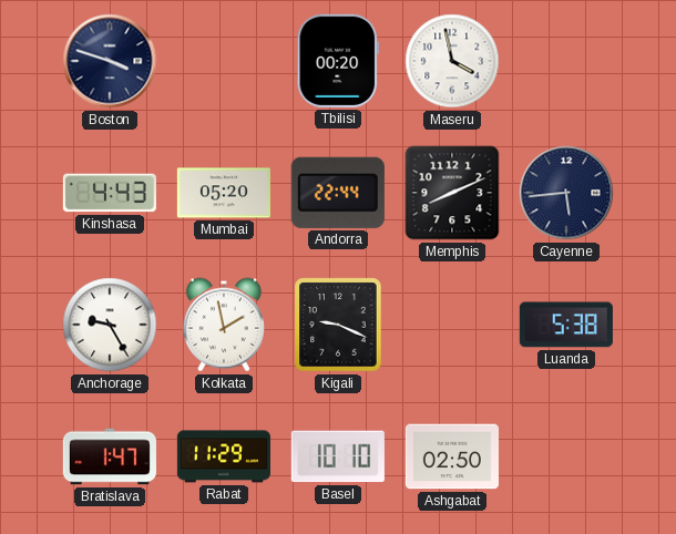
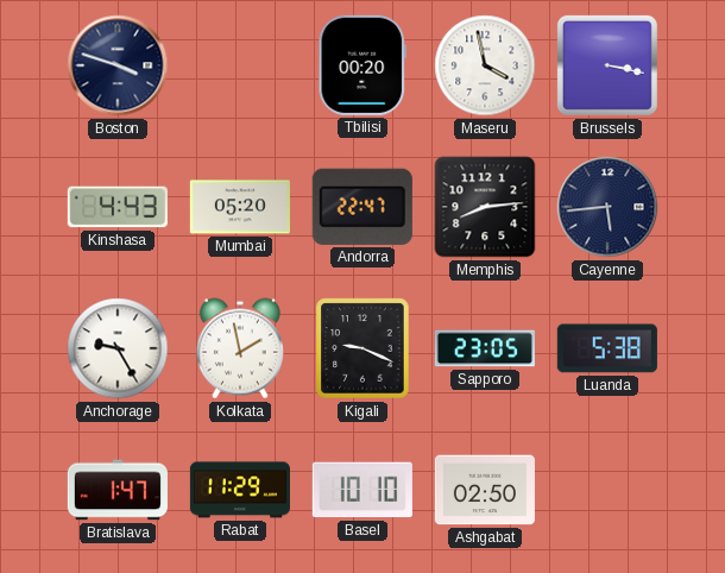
Brussels: none -> 3:17 (607, 65)
Andorra: 22:44 -> 22:47 (363, 207)
Memphis: 8:11 -> 8:14 (485, 207)
Sapporo: none -> 23:05 (485, 348)
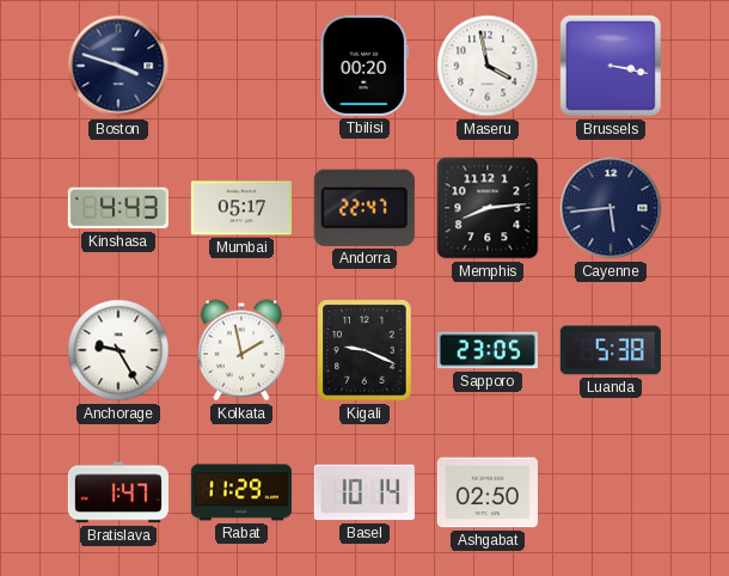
Mumbai: 05:20 -> 05:17 (241, 208)
Basel: 10:10 -> 10:14 (364, 492)
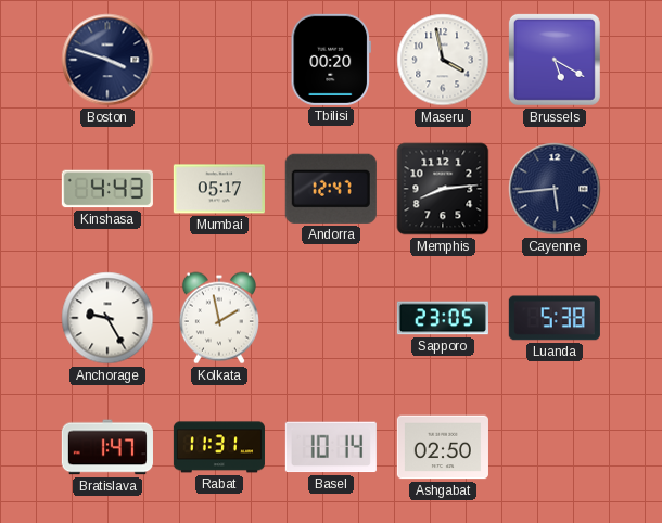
Brussels: 3:17 -> 5:20 (555, 60)
Andorra: 22:47 -> 12:47 (331, 189)
Kigali: 9:19 -> none (364, 350)
Rabat: 11:29 -> 11:31 (219, 447)
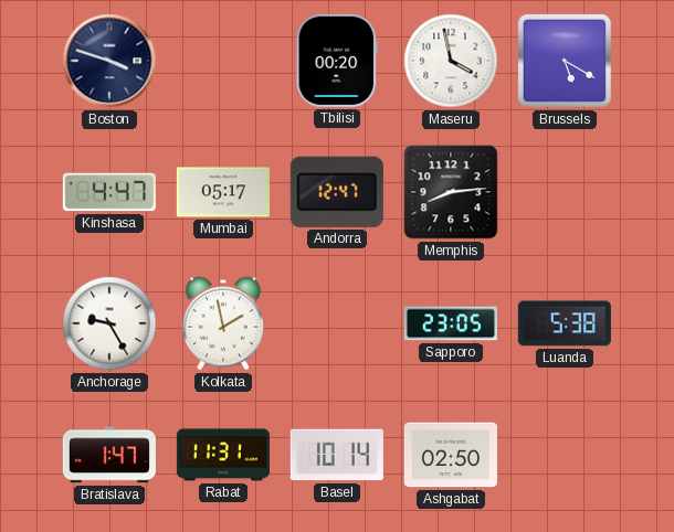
Kinshasa: 4:43 -> 4:47 (109, 192)
Cayenne: 5:44 -> none (555, 189)
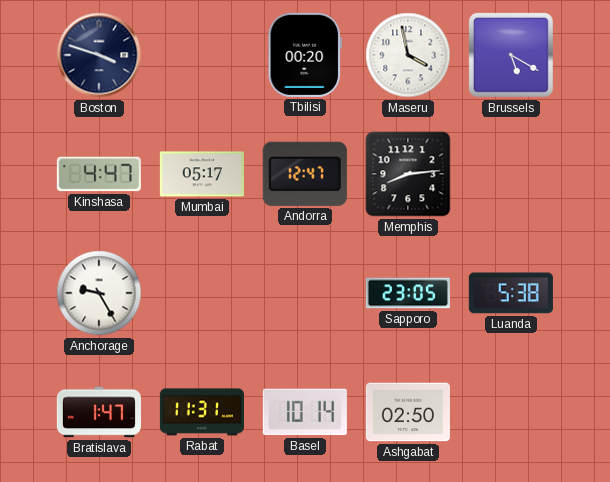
Kolkata: 1:58 -> none (223, 323)
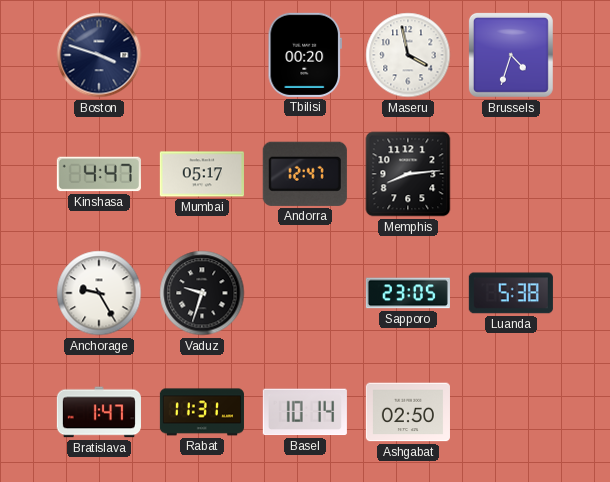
Brussels: 5:20 -> 4:33 (511, 55)
Vaduz: none -> 9:33 (202, 293)
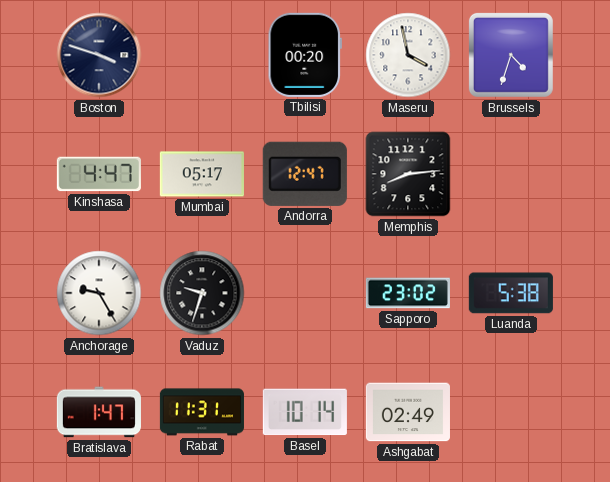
Sapporo: 23:05 -> 23:02 (408, 293)
Ashgabat: 02:50 -> 02:49 (408, 412)
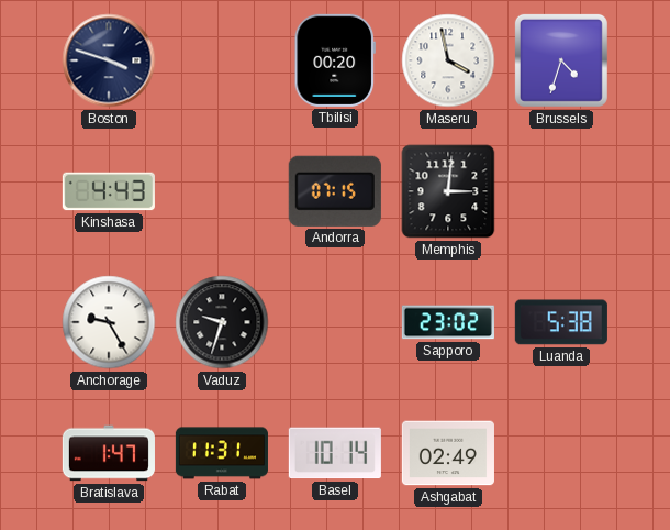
Kinshasa: 4:47 -> 4:43 (109, 191)
Mumbai: 05:17 -> none (202, 174)
Andorra: 12:47 -> 07:15 (335, 191)
Memphis: 8:14 -> 3:01 (448, 191)
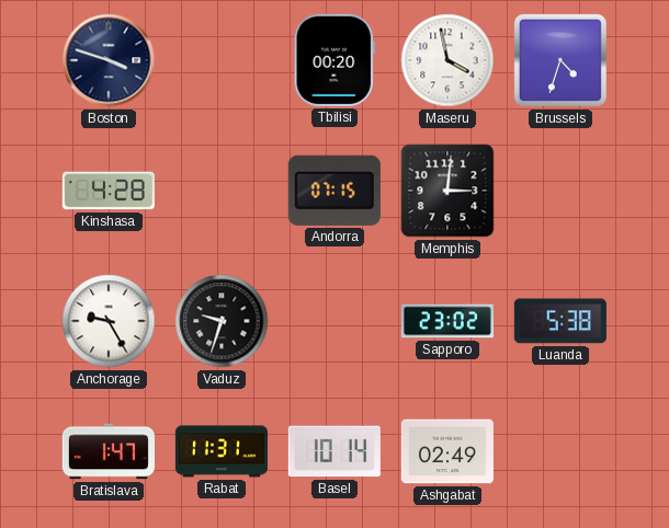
Kinshasa: 4:43 -> 4:28 (109, 191)
